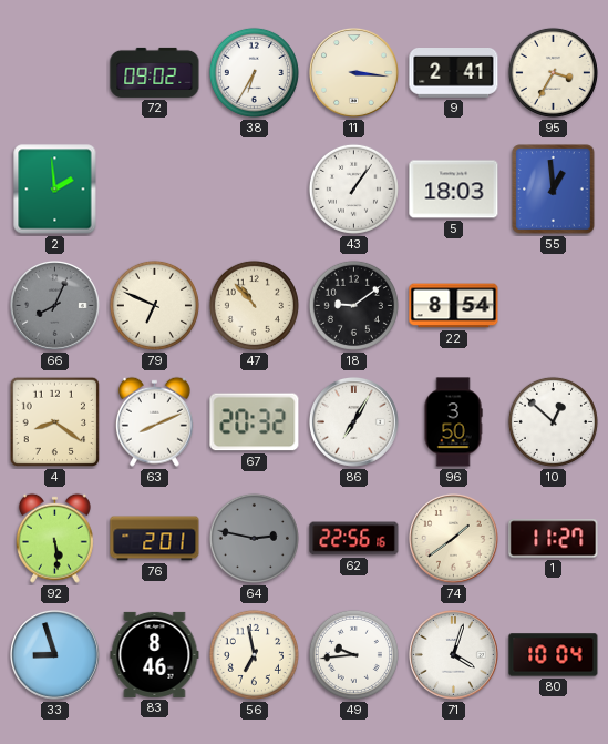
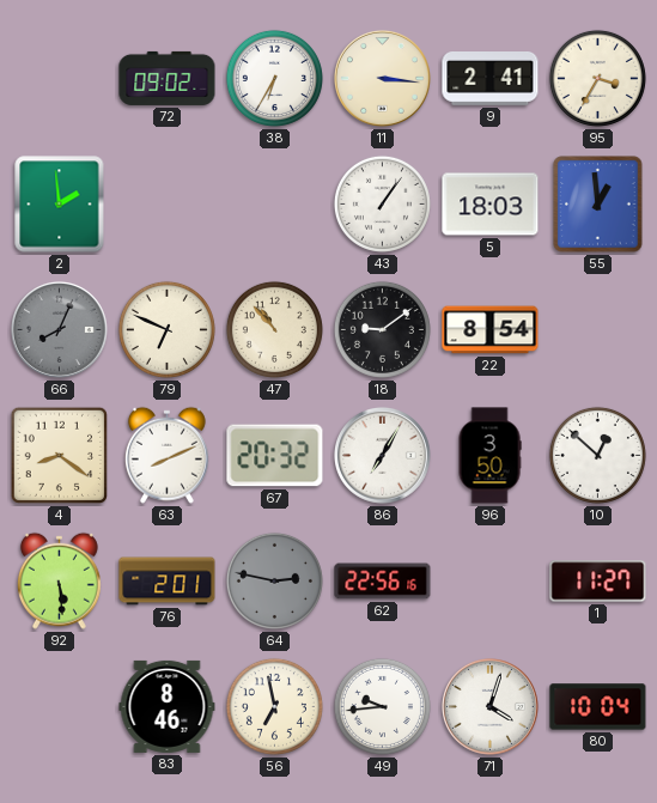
74: 1:39 -> none (454, 539)
33: 8:57 -> none (55, 655)
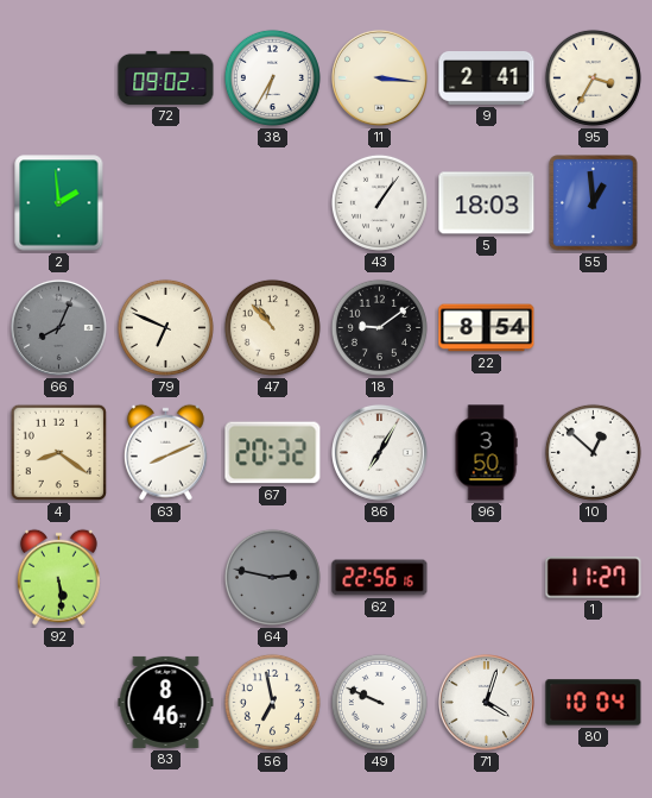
76: 2:01 -> none (168, 582)
49: 9:44 -> 9:49 (379, 702)
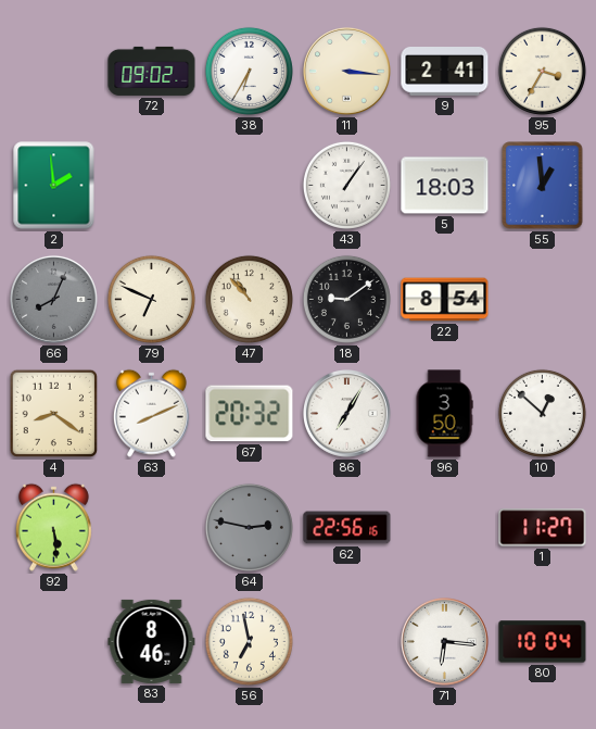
49: 9:49 -> none (379, 702)
71: 4:03 -> 6:16 (445, 642)
